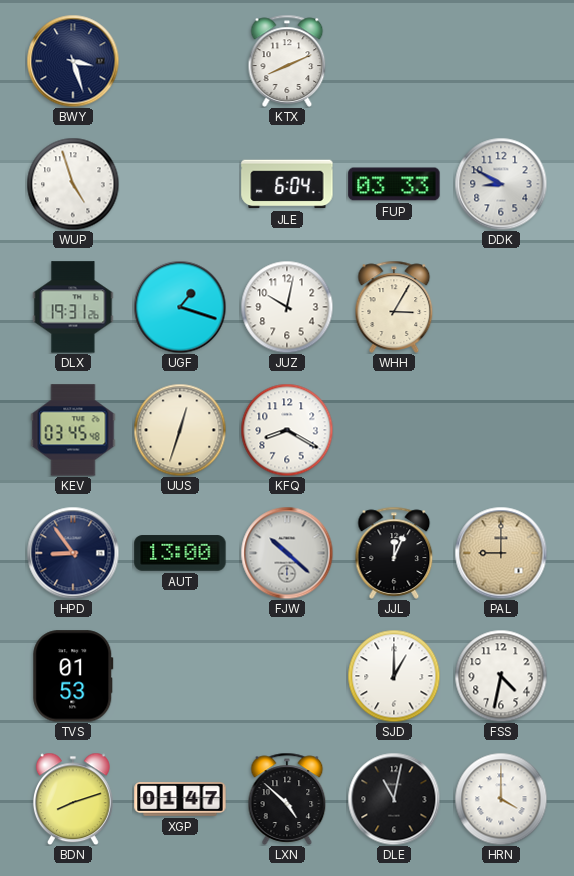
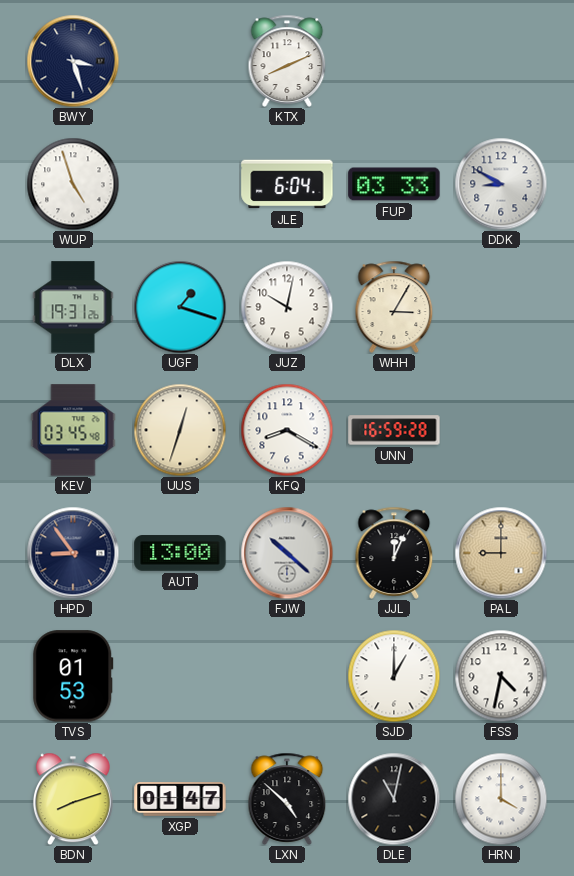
UNN: none -> 16:59 (394, 430)
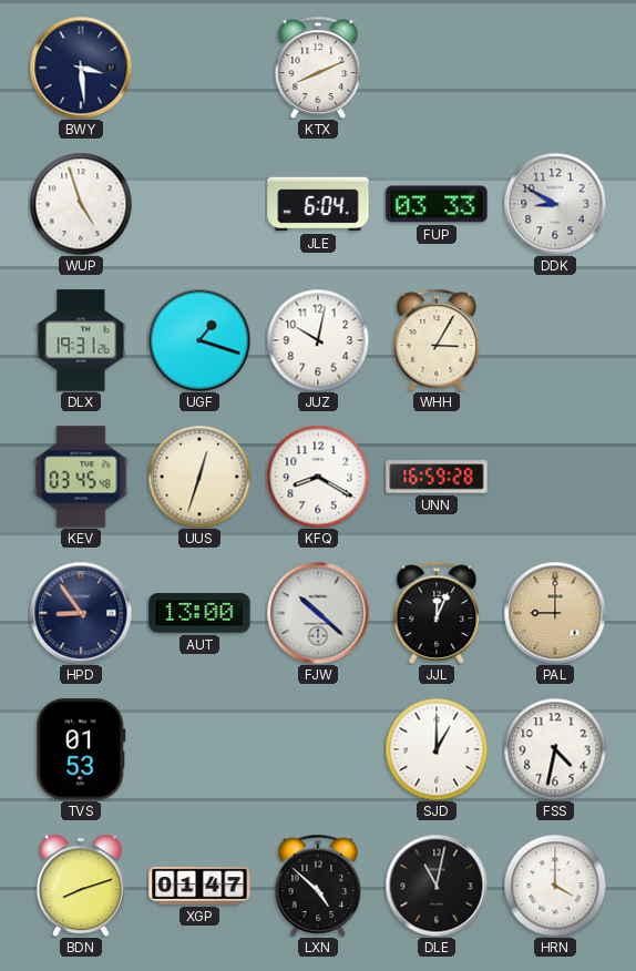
BWY: 3:27 -> 3:29 (81, 68)
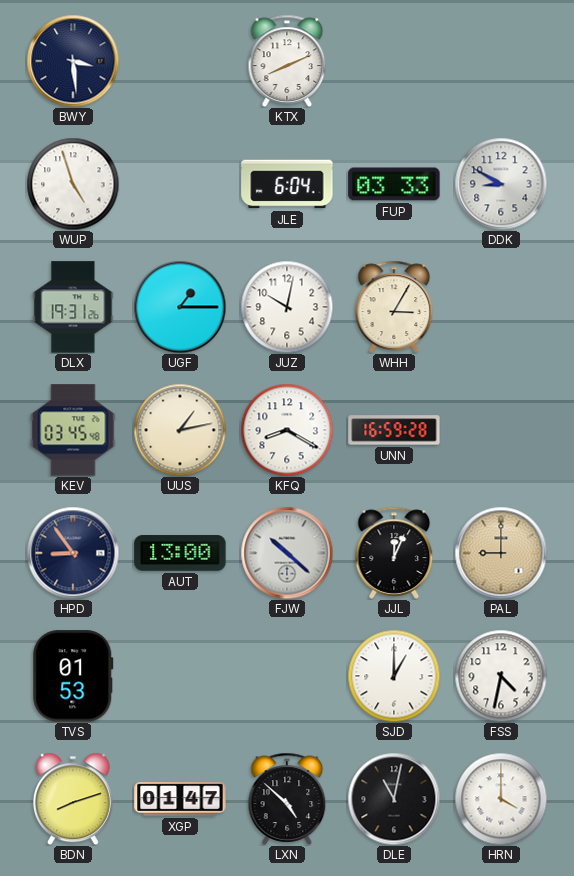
UGF: 1:18 -> 1:15 (180, 307)
UUS: 12:33 -> 1:13 (180, 430)
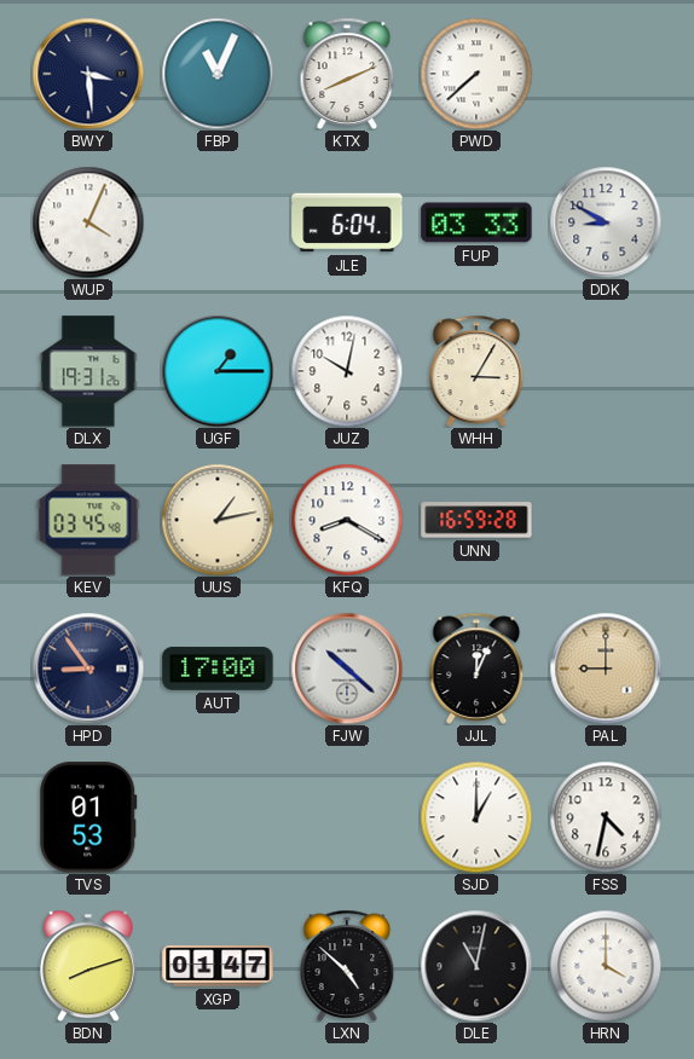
FBP: none -> 11:04 (218, 74)
PWD: none -> 7:38 (476, 74)
WUP: 4:57 -> 4:04 (88, 222)
AUT: 13:00 -> 17:00 (218, 669)
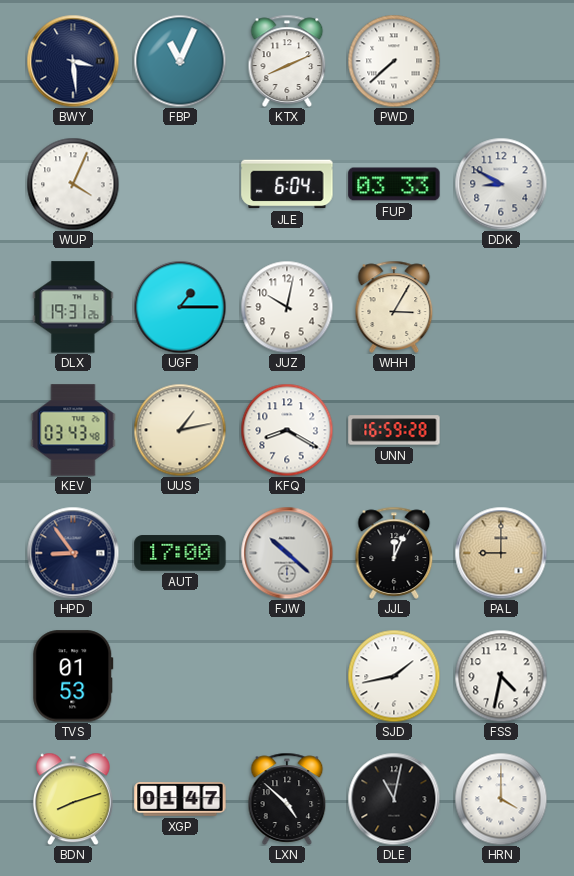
KEV: 03:45 -> 03:43 (73, 430)
SJD: 1:00 -> 1:43 (394, 676)
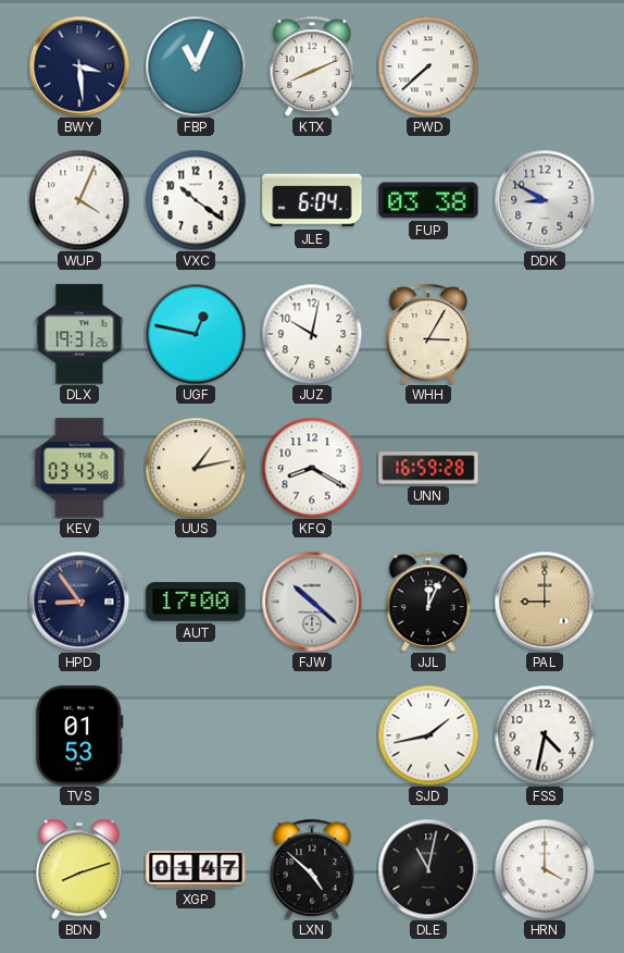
VXC: none -> 10:21 (196, 200)
FUP: 03:33 -> 03:38 (428, 200)
UGF: 1:15 -> 12:47 (196, 334)
